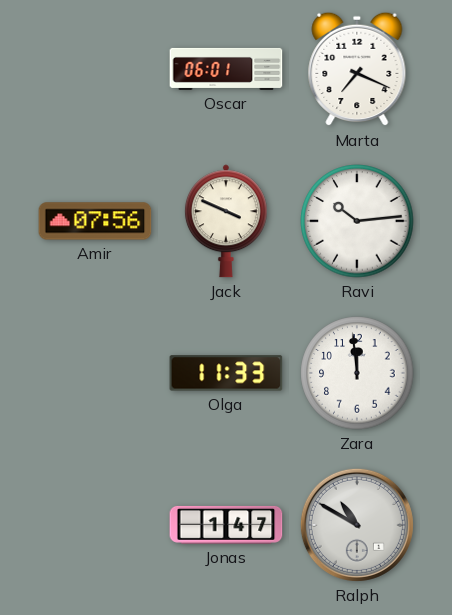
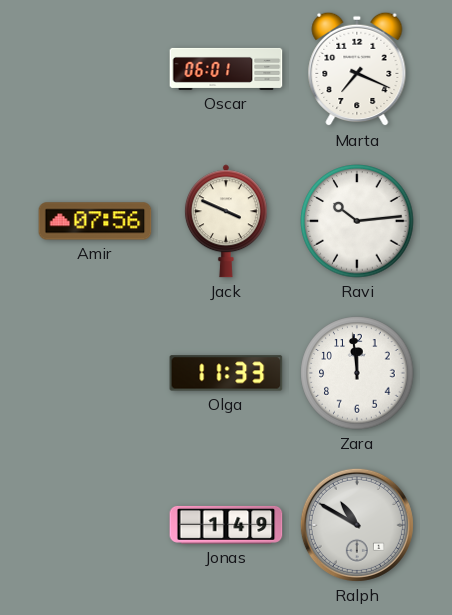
Jonas: 1:47 -> 1:49 (226, 525)
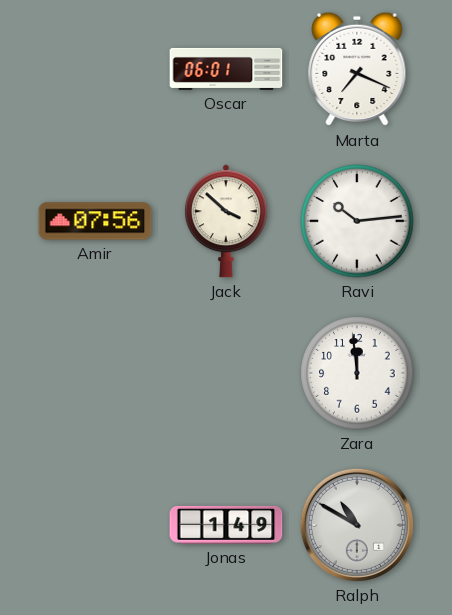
Jack: 3:49 -> 3:52 (226, 221)
Olga: 11:33 -> none (226, 373)
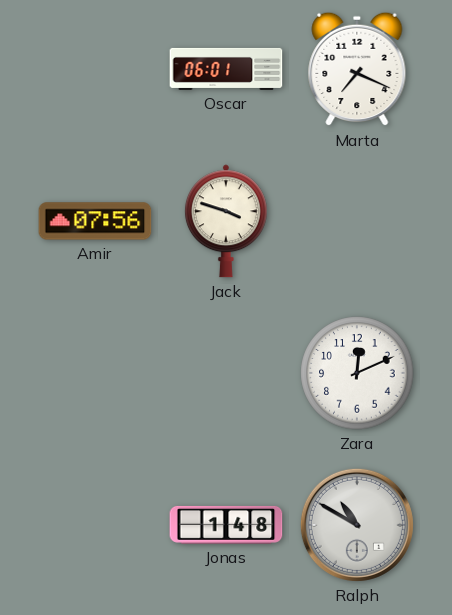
Jack: 3:52 -> 3:48 (226, 221)
Ravi: 10:14 -> none (357, 221)
Zara: 11:59 -> 12:11 (357, 373)
Jonas: 1:49 -> 1:48 (226, 525)
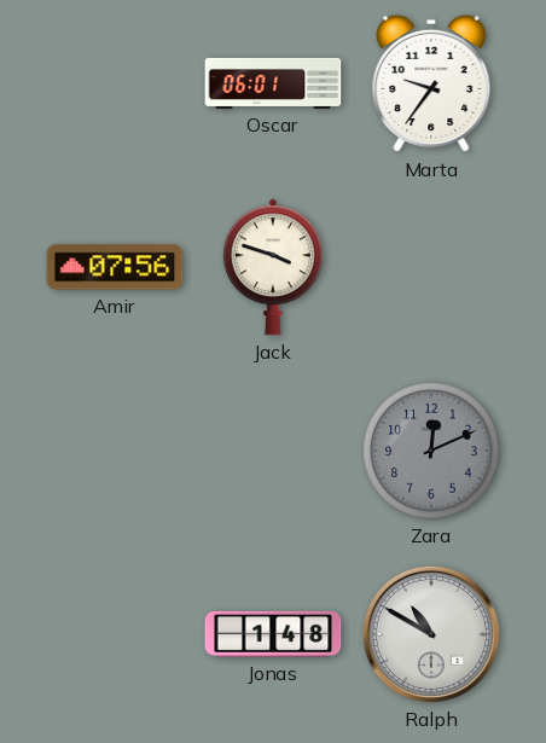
Marta: 7:19 -> 9:36 (431, 83)
Zara dial: white -> grey (431, 451)
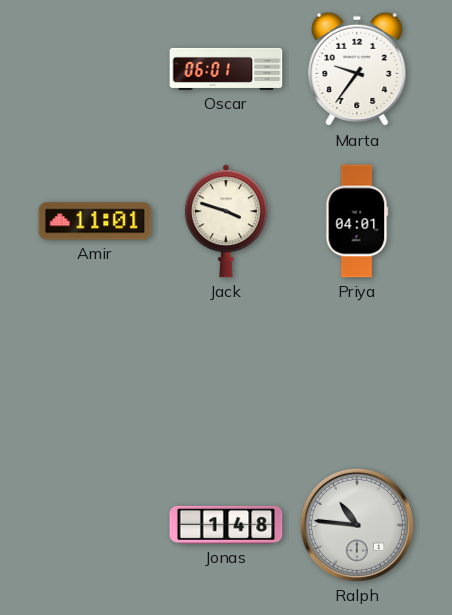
Amir: 07:56 -> 11:01 (95, 221)
Priya: none -> 04:01 (357, 221)
Zara: 12:11 -> none (431, 451)
Ralph: 10:50 -> 10:46 (357, 525)
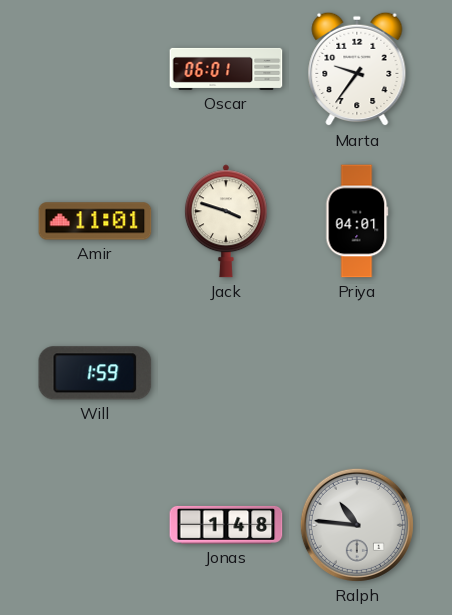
Will: none -> 1:59 (95, 373)
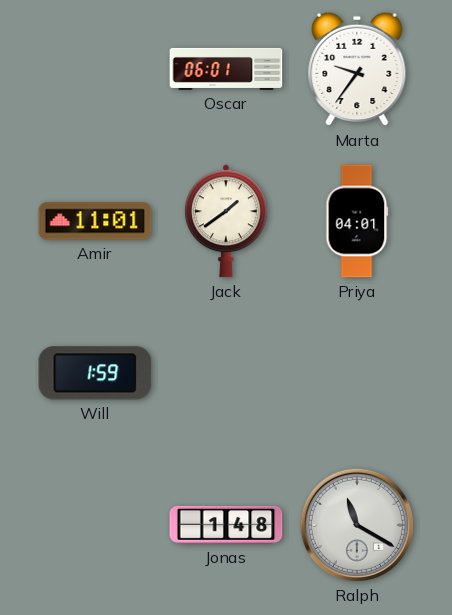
Jack: 3:48 -> 1:39 (226, 221)
Ralph: 10:46 -> 11:20 (357, 525)
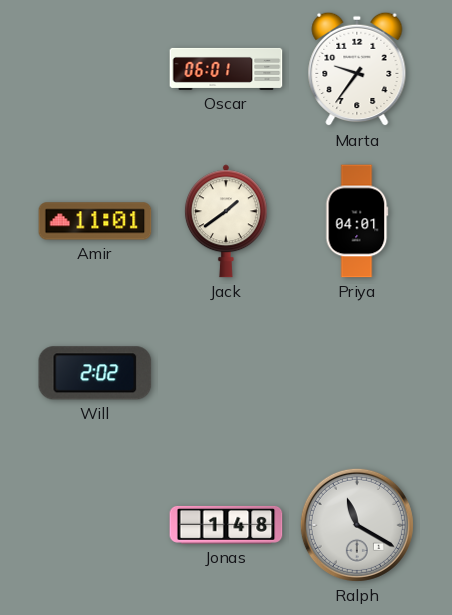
Will: 1:59 -> 2:02 (95, 373)
